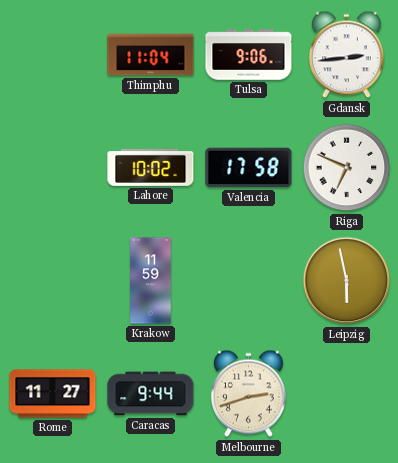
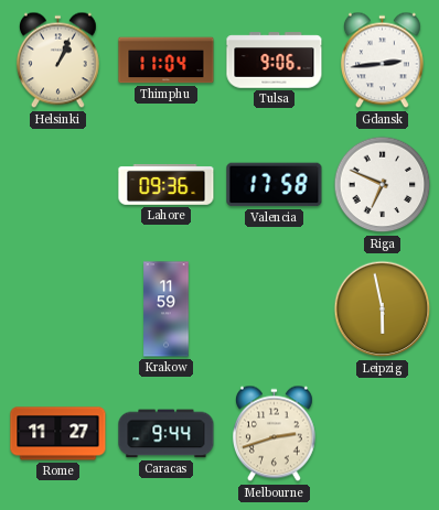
Helsinki: none -> 1:04 (57, 61)
Lahore: 10:02 -> 09:36 (167, 185)
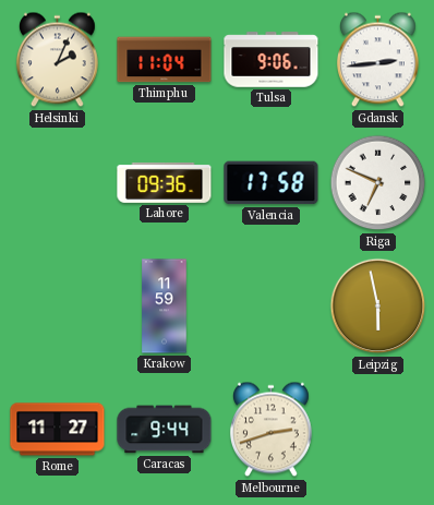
Helsinki: 1:04 -> 2:04 (57, 60)
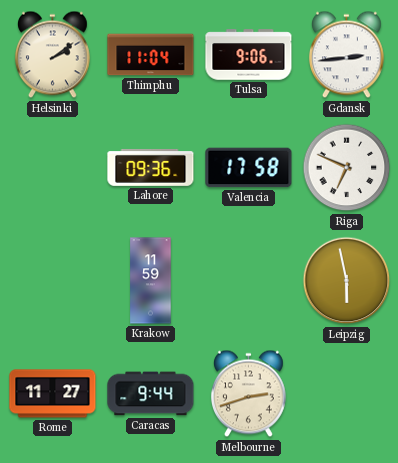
Helsinki: 2:04 -> 2:09 (52, 55)
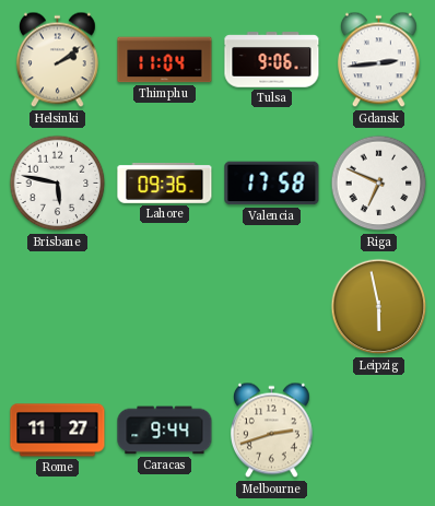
Brisbane: none -> 5:47 (58, 184)
Krakow: 11:59 -> none (151, 281)
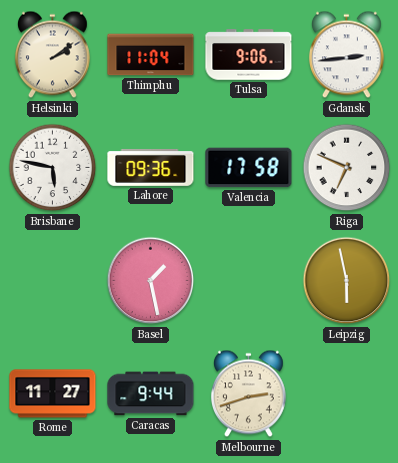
Basel: none -> 1:28 (151, 281)
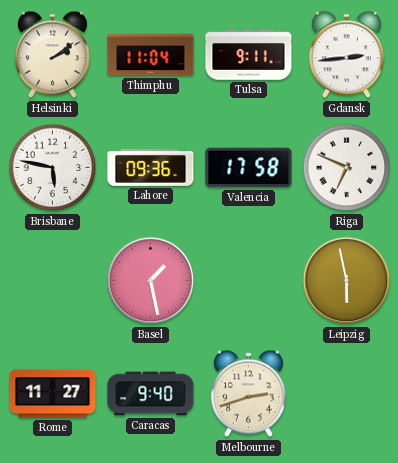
Tulsa: 9:06 -> 9:11 (249, 55)
Caracas: 9:44 -> 9:40 (151, 394)
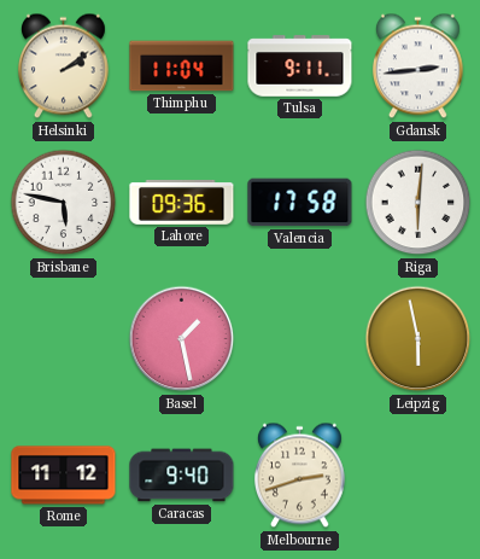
Riga: 6:49 -> 6:01 (418, 203)
Rome: 11:27 -> 11:12 (64, 476)
